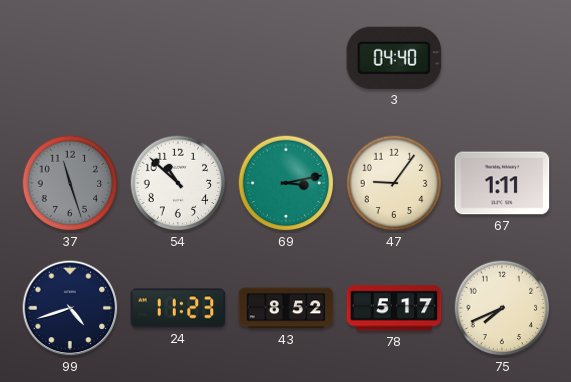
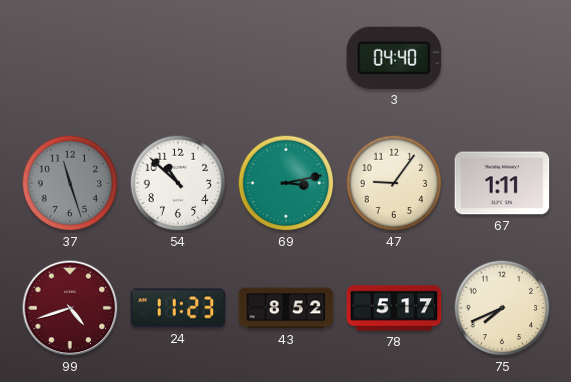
99 dial: navy -> burgundy (70, 308)
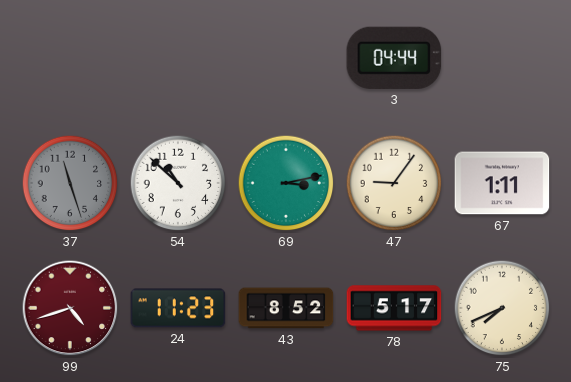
3: 04:40 -> 04:44 (394, 58)
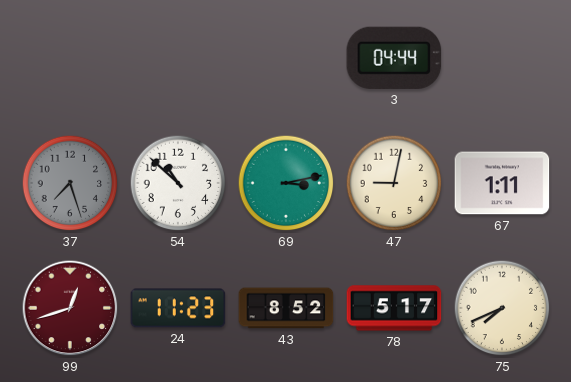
37: 11:27 -> 7:27 (70, 183)
47: 9:06 -> 9:02 (394, 183)
99: 4:42 -> 12:42 (70, 308)
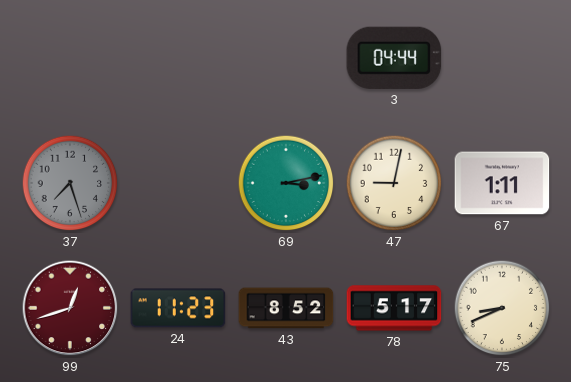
54: 10:52 -> none (178, 183)
75: 7:41 -> 8:41 (502, 308)
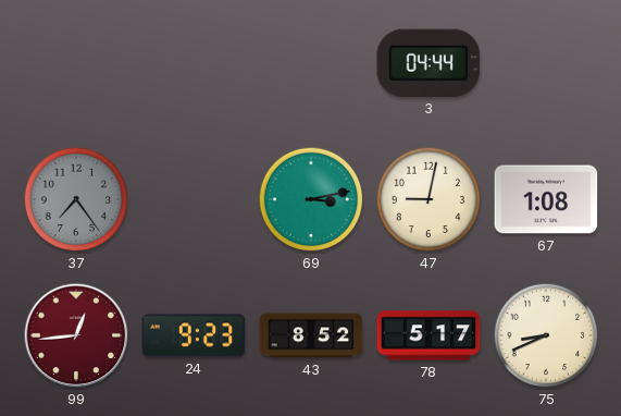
37: 7:27 -> 7:24 (76, 199)
67: 1:11 -> 1:08 (546, 199)
99: 12:42 -> 12:44 (76, 335)
24: 11:23 -> 9:23 (194, 335)
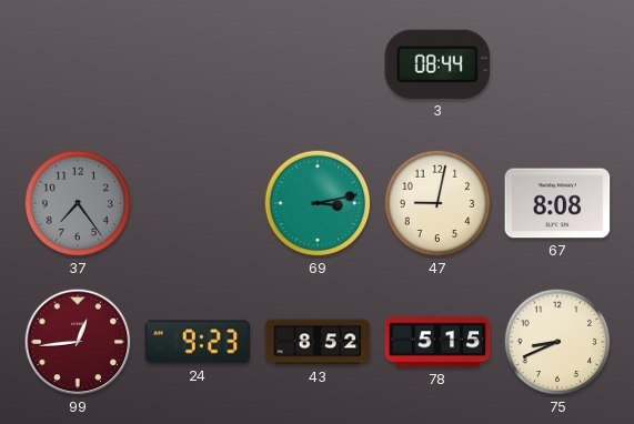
3: 04:44 -> 08:44 (437, 64)
67: 1:08 -> 8:08 (557, 203)
78: 5:17 -> 5:15 (437, 342)
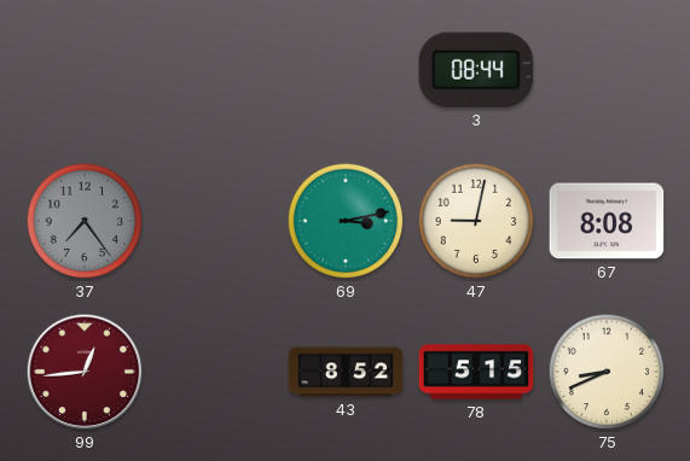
24: 9:23 -> none (198, 342)
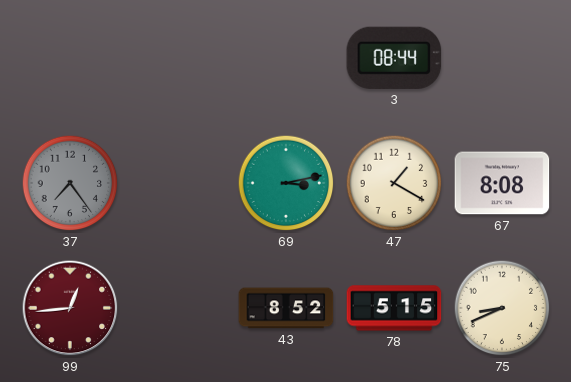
47: 9:02 -> 1:20 (394, 183)
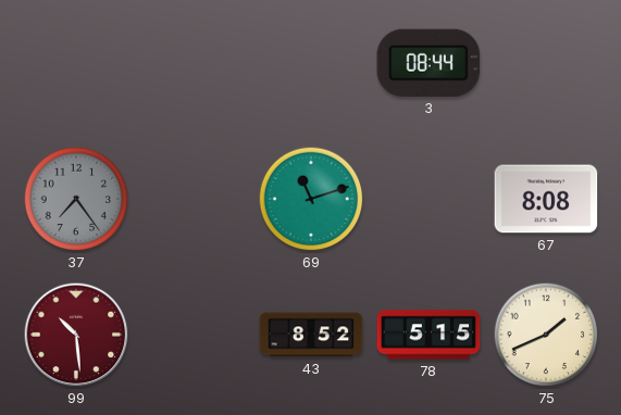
69: 3:13 -> 11:12 (311, 199)
47: 1:20 -> none (394, 183)
99: 12:44 -> 10:29 (76, 335)
75: 8:41 -> 1:41 (546, 335)
